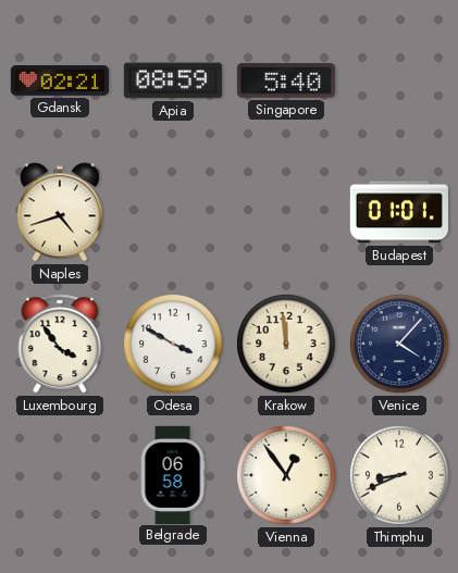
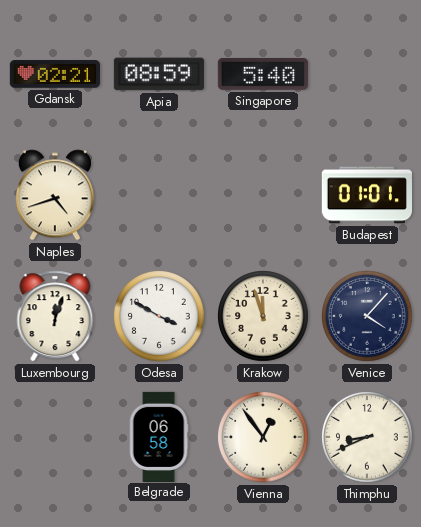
Luxembourg: 3:54 -> 12:03 (55, 316)
Krakow: 11:59 -> 11:57 (264, 317)
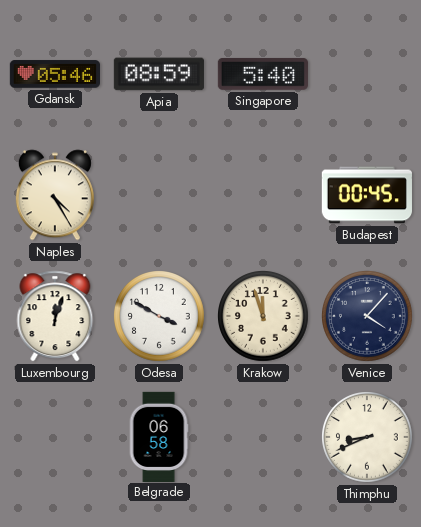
Gdansk: 02:21 -> 05:46 (54, 74)
Naples: 4:42 -> 4:25 (55, 195)
Budapest: 01:01 -> 00:45 (367, 195)
Vienna: 12:54 -> none (264, 438)
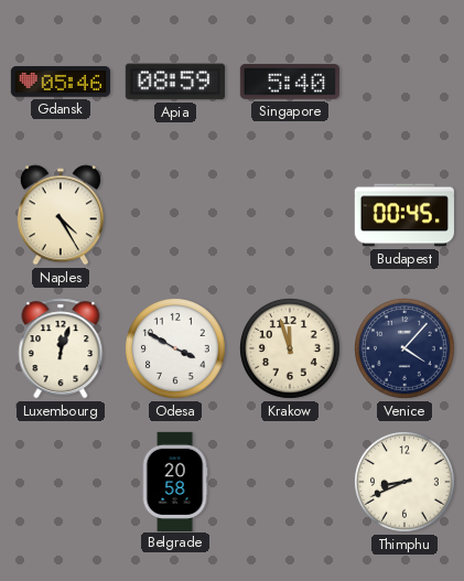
Belgrade: 06:58 -> 20:58 (175, 481)
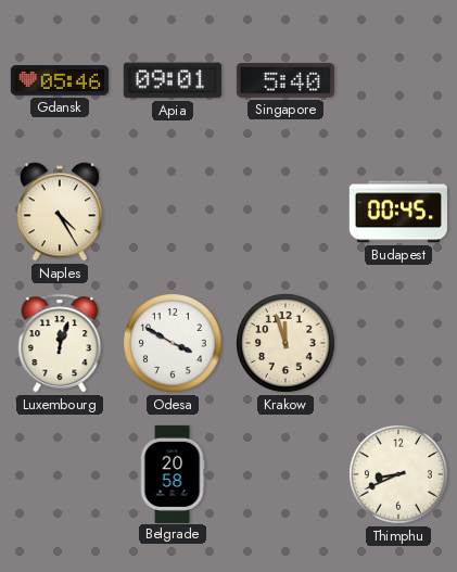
Apia: 08:59 -> 09:01 (173, 80)
Venice: 4:07 -> none (406, 349)
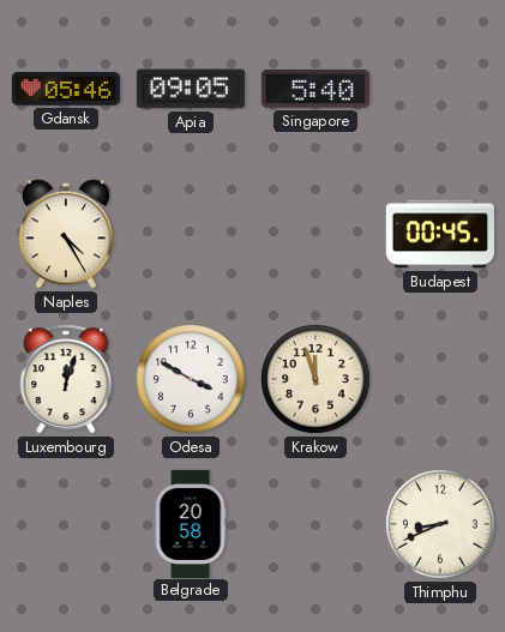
Apia: 09:01 -> 09:05 (191, 89)
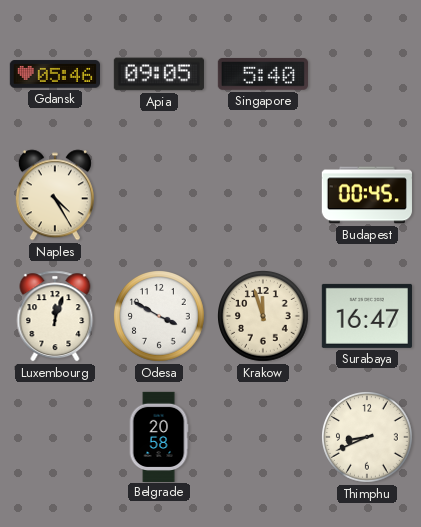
Surabaya: none -> 16:47 (367, 316)
